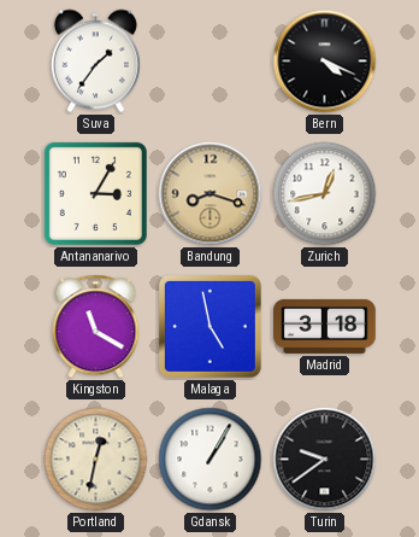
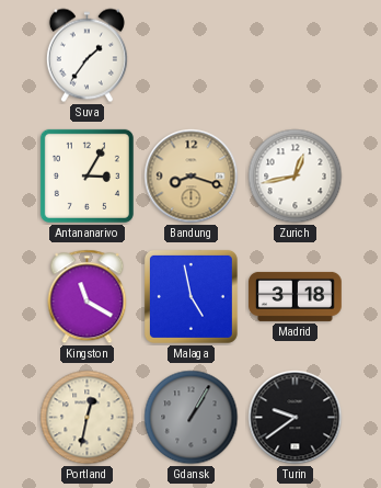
Bern: 4:19 -> none (325, 62)
Gdansk dial: white -> grey (192, 418)
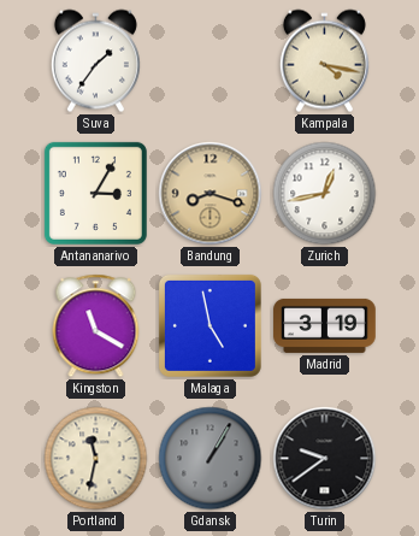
Kampala: none -> 4:17 (324, 61)
Madrid: 3:18 -> 3:19 (325, 325)
Portland: 12:32 -> 11:32 (96, 459)
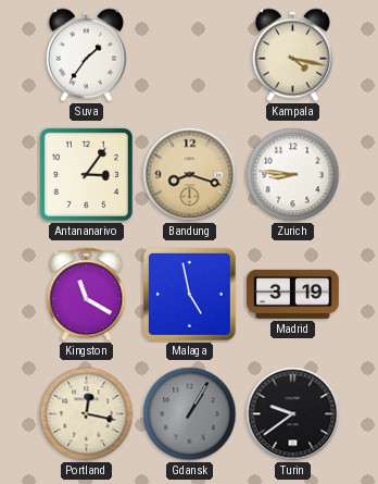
Antananarivo: 3:05 -> 3:06 (86, 174)
Zurich: 12:43 -> 8:46 (293, 175)
Portland: 11:32 -> 12:17 (87, 414)
